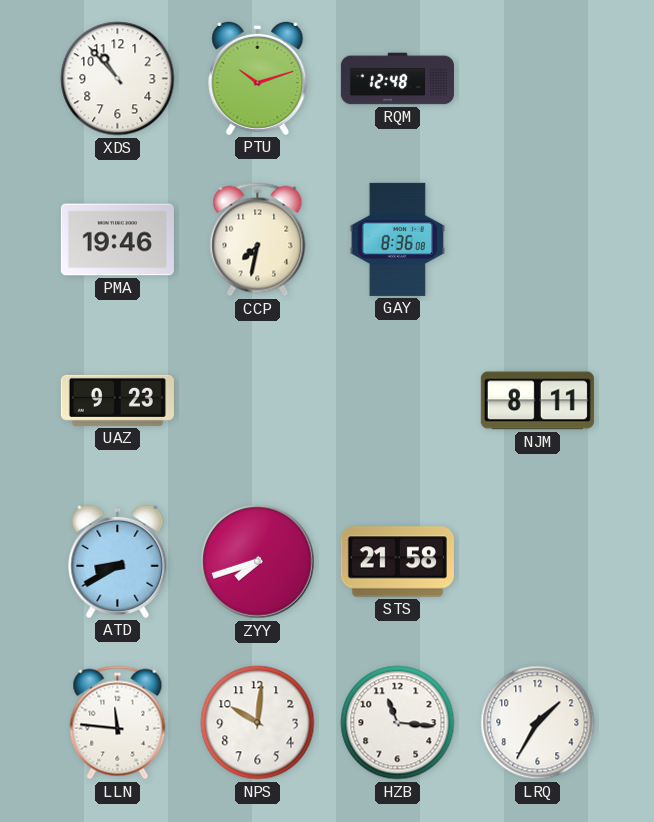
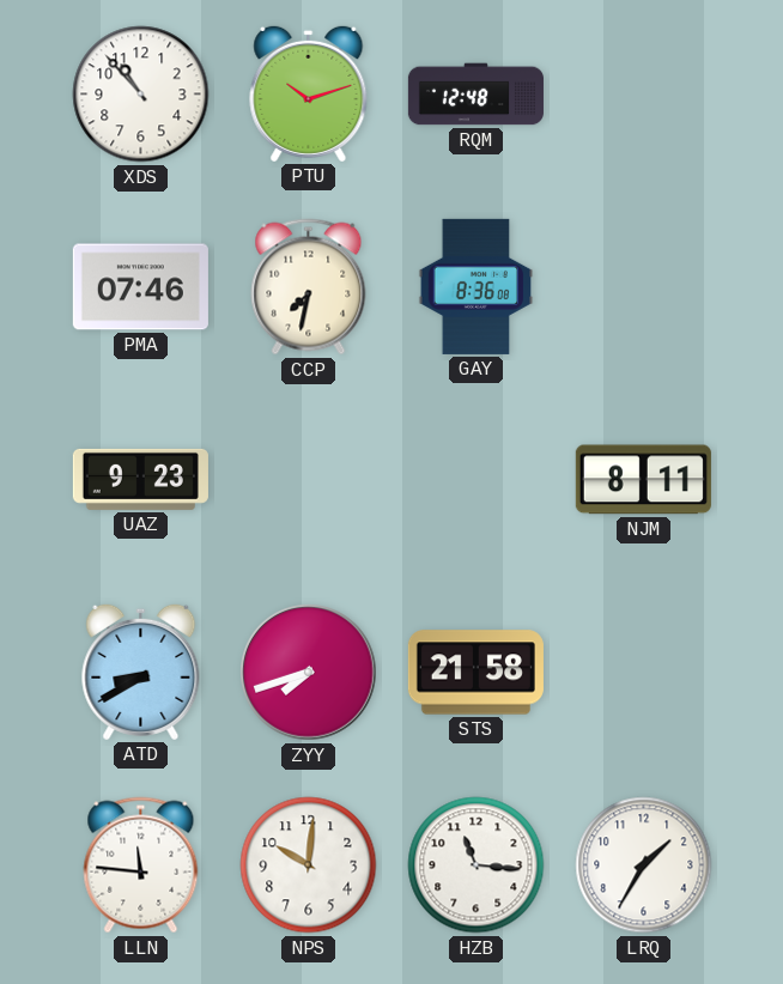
PMA: 19:46 -> 07:46 (140, 287)
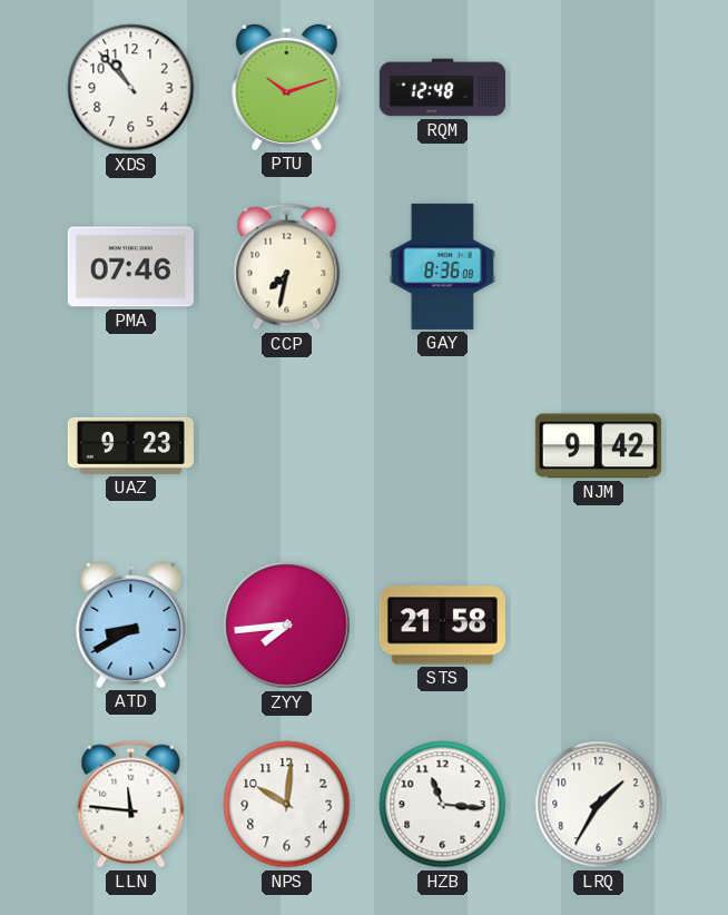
NJM: 8:11 -> 9:42 (598, 446)
ZYY: 7:42 -> 7:44 (287, 626)
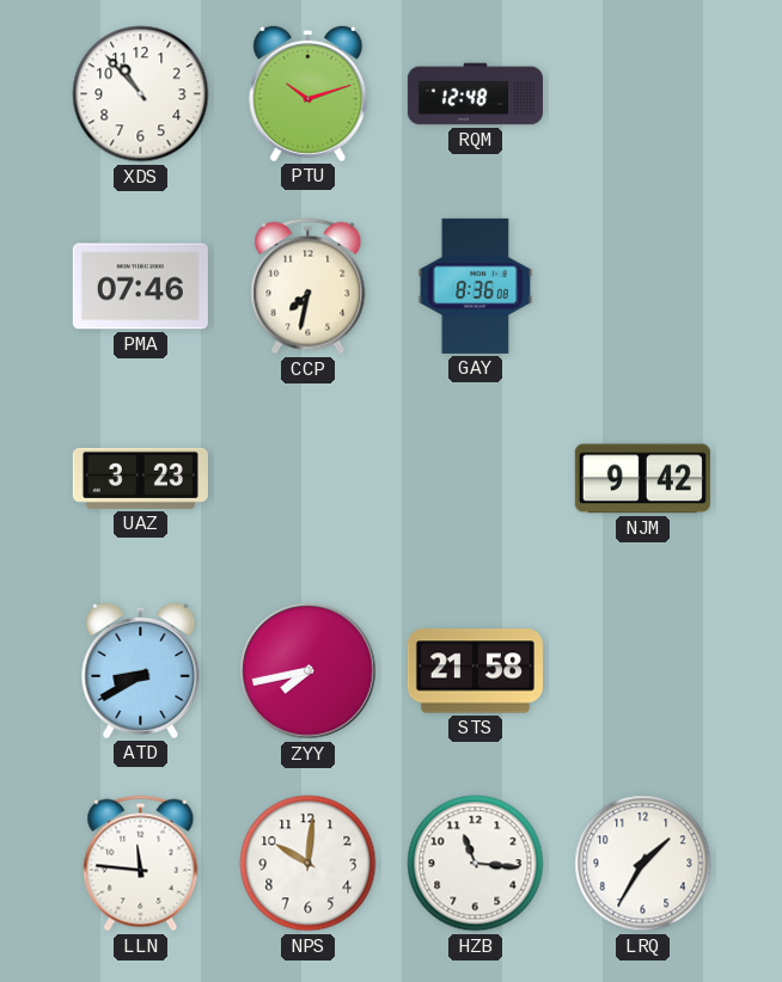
UAZ: 9:23 -> 3:23 (140, 478)
ZYY: 7:44 -> 7:43 (308, 671)
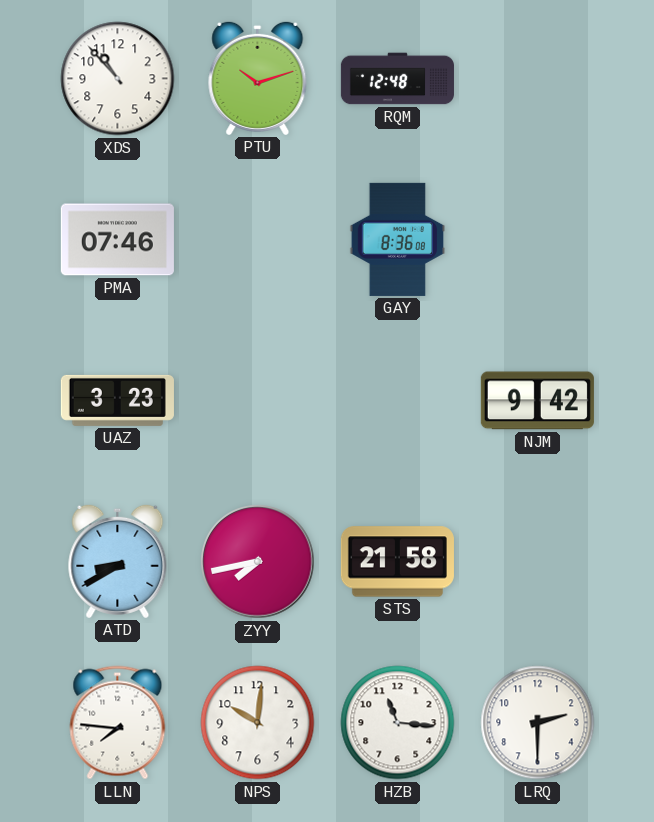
CCP: 7:32 -> none (308, 287)
LLN: 11:46 -> 7:46 (118, 723)
LRQ: 1:35 -> 2:30 (538, 723)
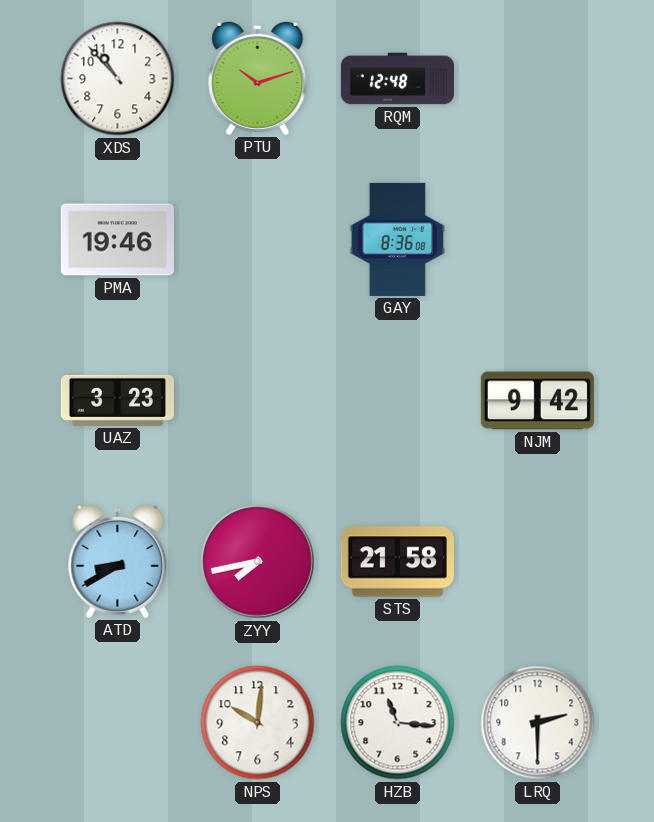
PMA: 07:46 -> 19:46 (117, 240)
LLN: 7:46 -> none (118, 723)
